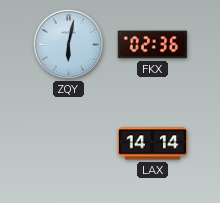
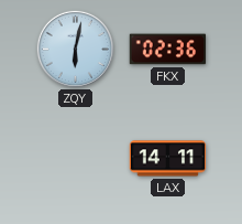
LAX: 14:14 -> 14:11 (168, 159)
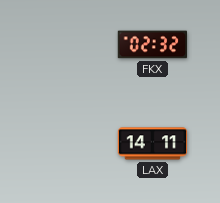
ZQY: 6:02 -> none (75, 49)
FKX: 02:36 -> 02:32 (153, 45)
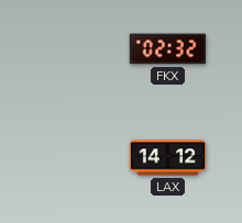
LAX: 14:11 -> 14:12 (168, 158)
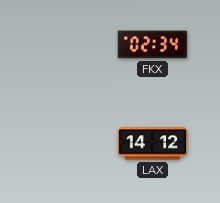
FKX: 02:32 -> 02:34 (153, 45)
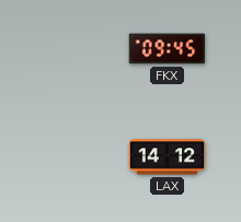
FKX: 02:34 -> 09:45 (168, 49)
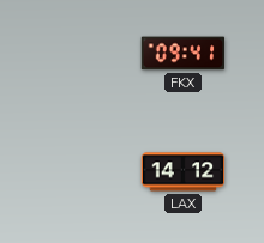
FKX: 09:45 -> 09:41 (184, 54)
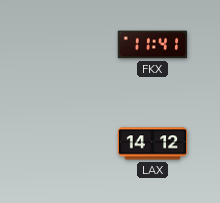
FKX: 09:41 -> 11:41 (153, 45)
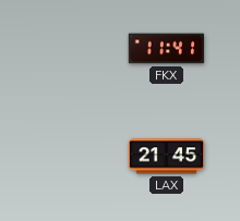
LAX: 14:12 -> 21:45 (167, 157)
